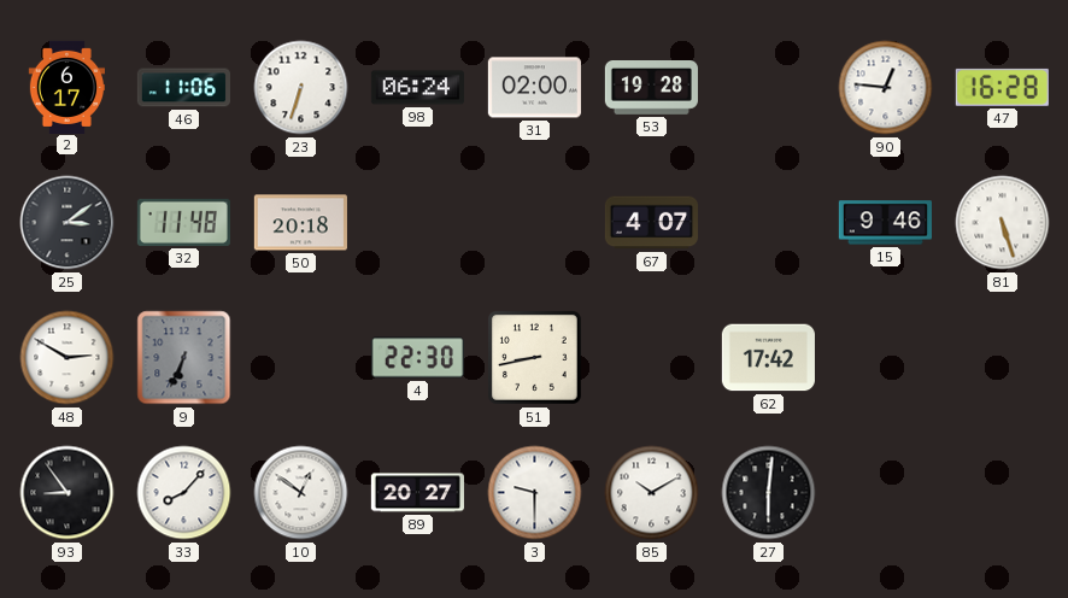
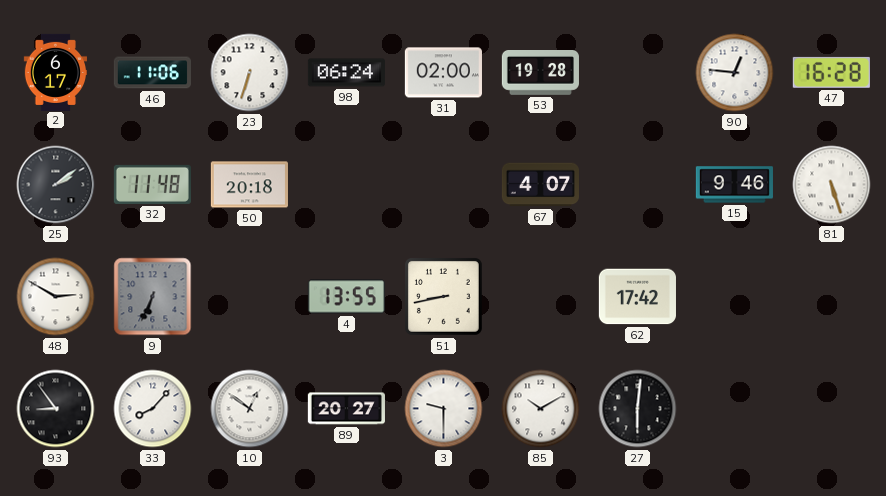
25: 3:09 -> 2:09 (56, 185)
4: 22:30 -> 13:55 (346, 297)
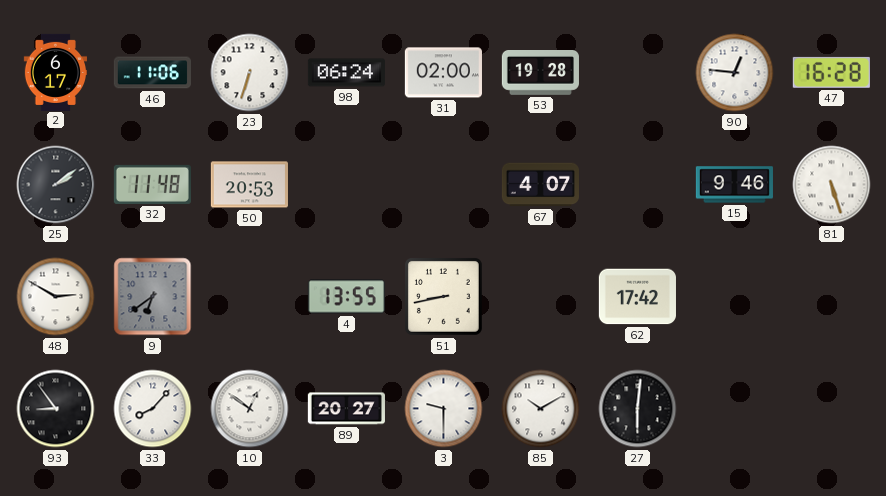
50: 20:18 -> 20:53 (249, 185)
9: 6:34 -> 6:39 (153, 297)
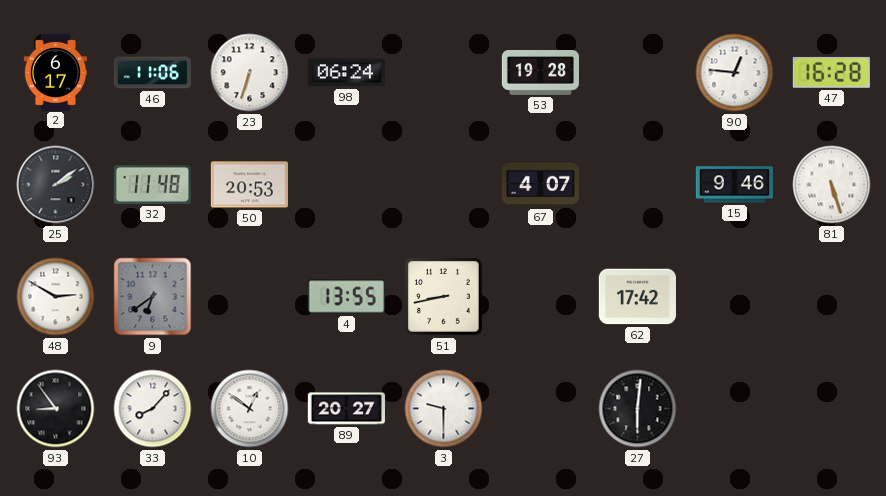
31: 02:00 -> none (443, 73)
85: 10:10 -> none (541, 409)
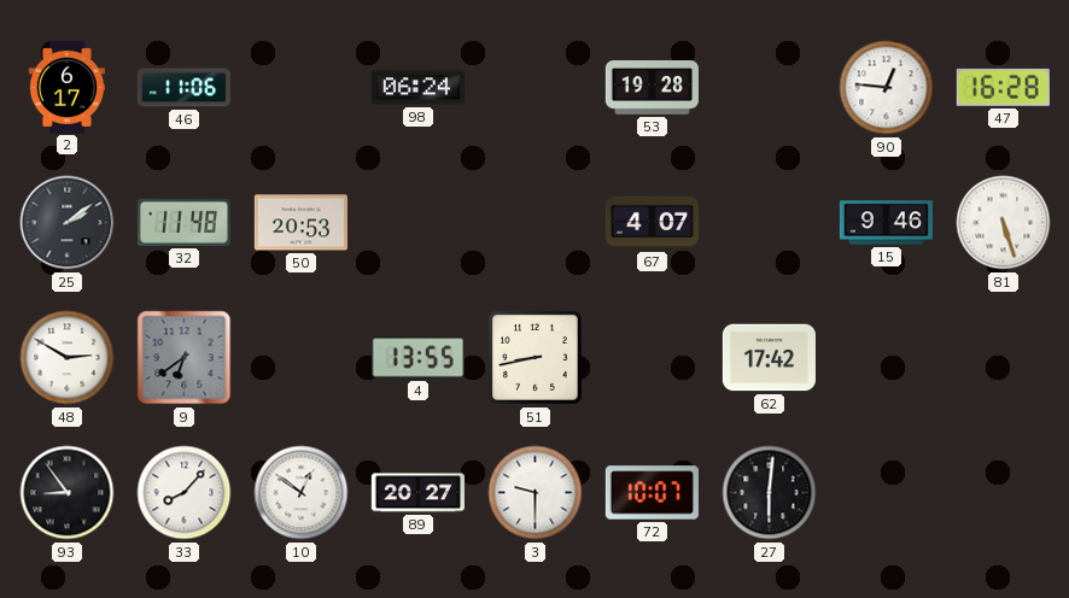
23: 6:33 -> none (250, 73)
72: none -> 10:07 (652, 493)
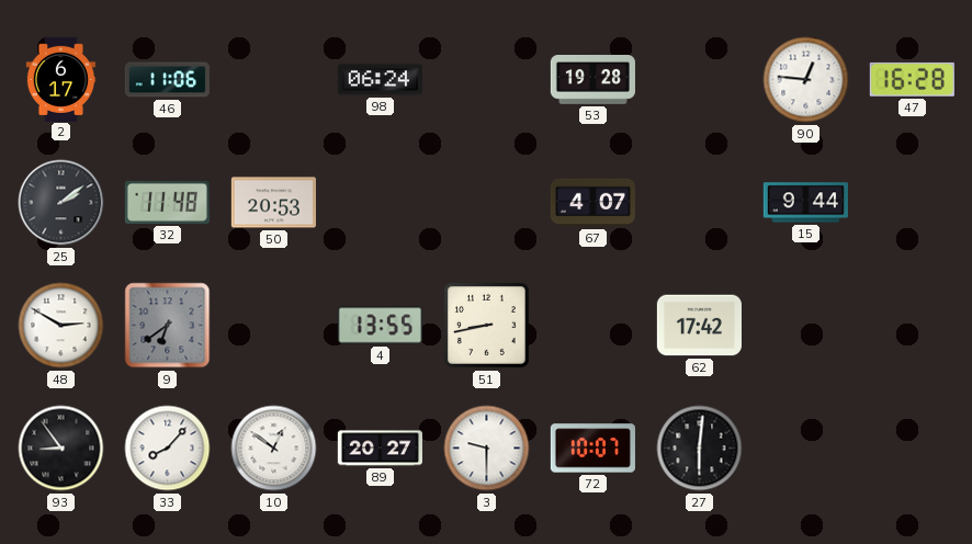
15: 9:46 -> 9:44 (805, 203)
81: 5:27 -> none (1004, 223)
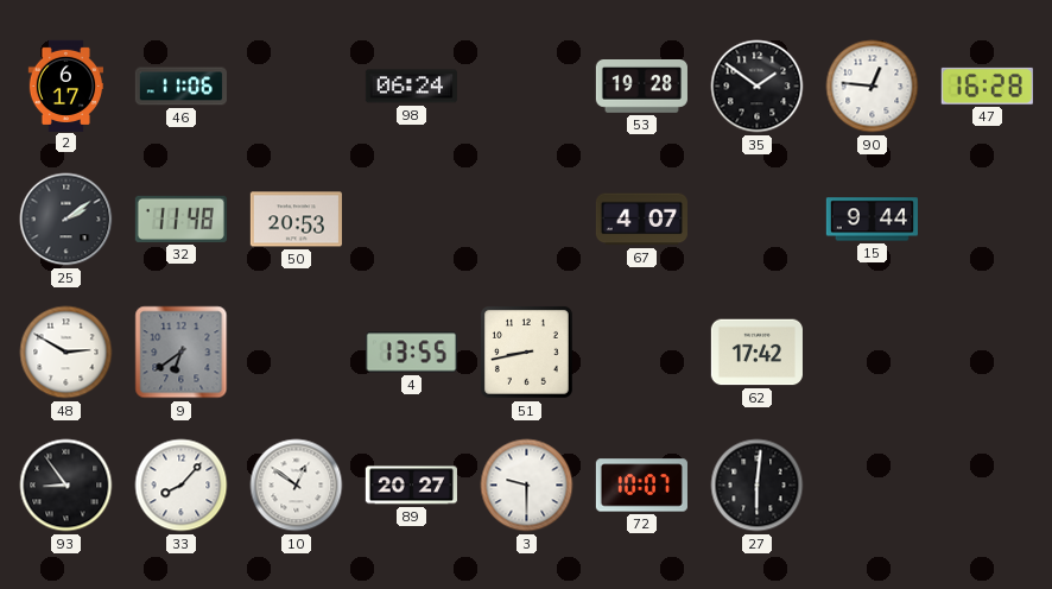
35: none -> 1:51 (758, 87)
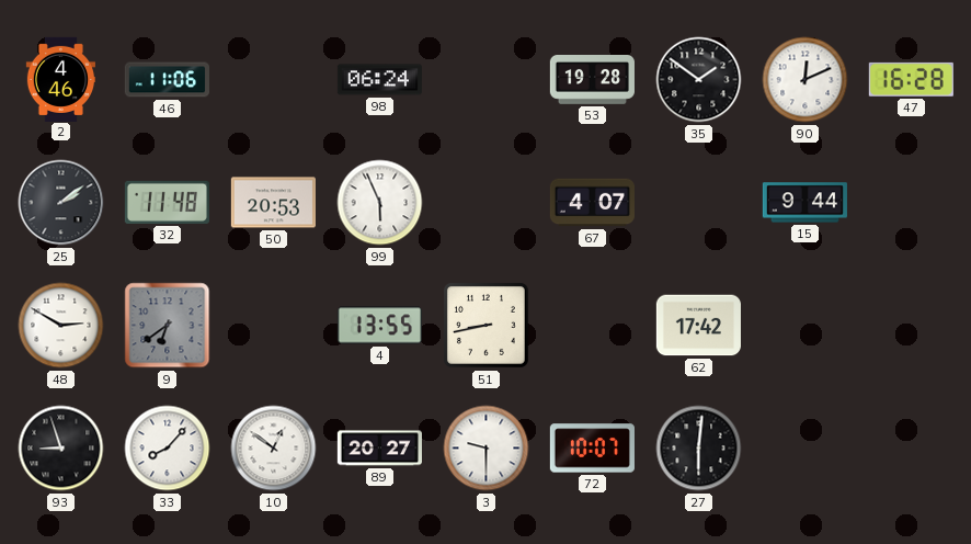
2: 6:17 -> 4:46 (60, 79)
90: 12:46 -> 12:11 (806, 80)
99: none -> 5:56 (380, 203)
93: 8:54 -> 8:57 (61, 449)
